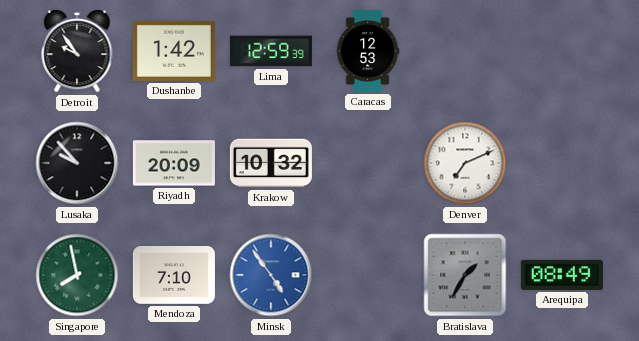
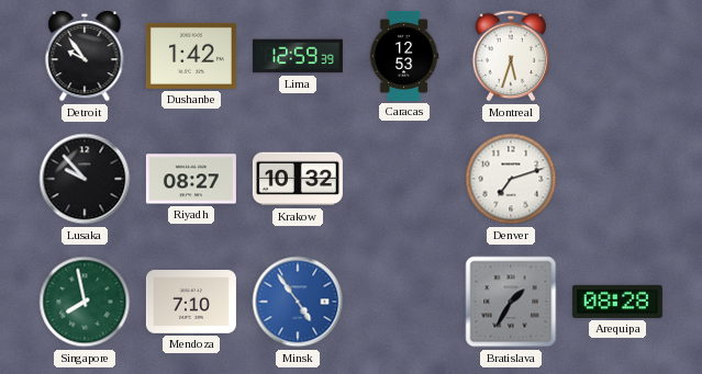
Montreal: none -> 5:33 (511, 56)
Riyadh: 20:09 -> 08:27 (191, 179)
Denver: 7:11 -> 7:12 (511, 179)
Arequipa: 08:49 -> 08:28 (617, 302)
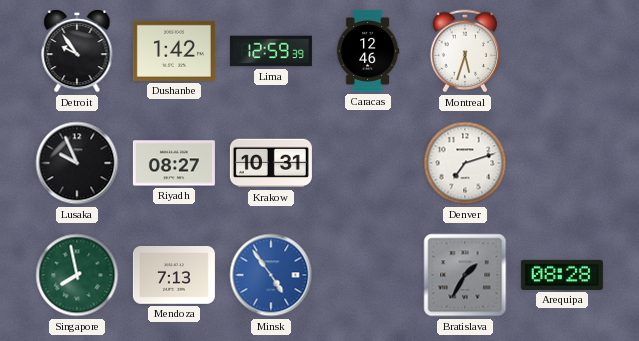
Caracas: 12:53 -> 12:46 (368, 51)
Lusaka: 9:53 -> 9:56 (77, 163)
Krakow: 10:32 -> 10:31 (271, 163)
Mendoza: 7:10 -> 7:13 (174, 276)
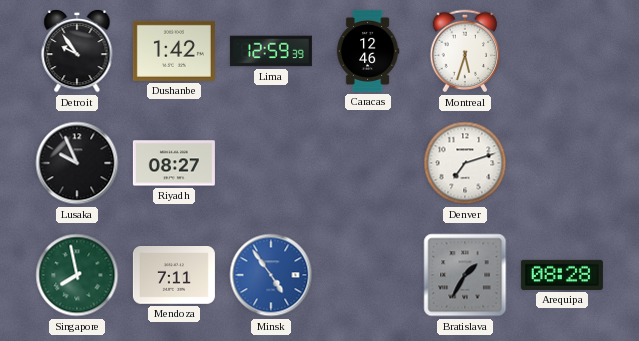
Krakow: 10:31 -> none (271, 163)
Mendoza: 7:13 -> 7:11 (174, 276)
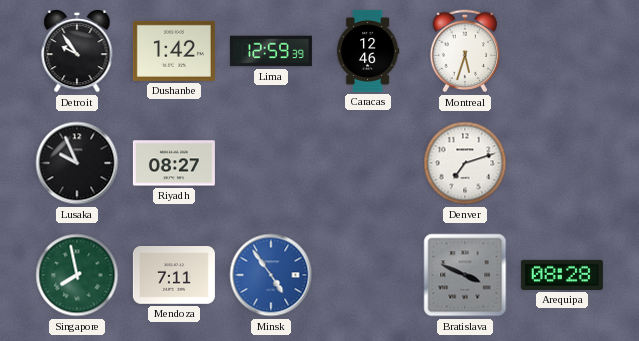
Bratislava: 1:35 -> 3:49 (465, 275)
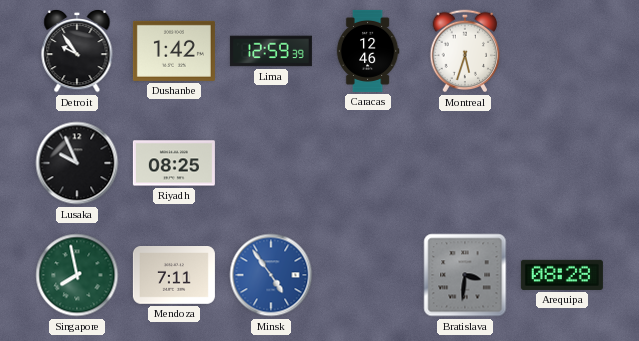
Riyadh: 08:27 -> 08:25 (174, 163)
Denver: 7:12 -> none (465, 163)
Bratislava: 3:49 -> 3:31 (465, 275)
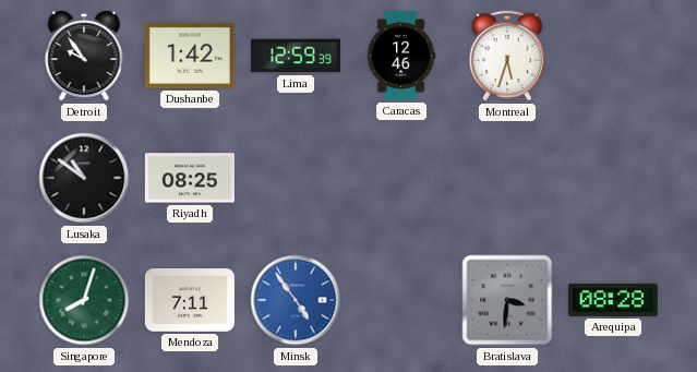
Lusaka: 9:56 -> 10:51 (84, 178)
Singapore: 7:58 -> 8:03 (84, 300)
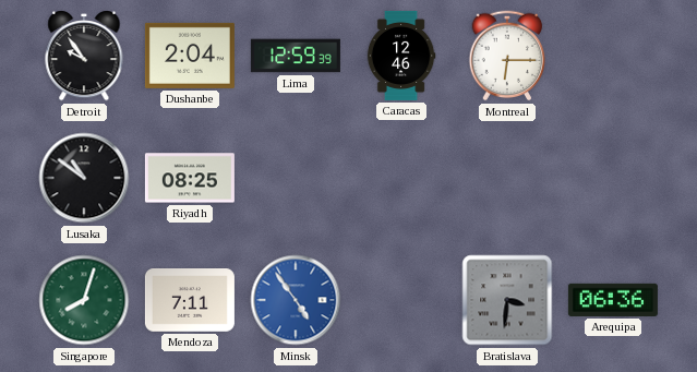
Dushanbe: 1:42 -> 2:04 (190, 56)
Montreal: 5:33 -> 6:15 (507, 56)
Arequipa: 08:28 -> 06:36 (613, 300)
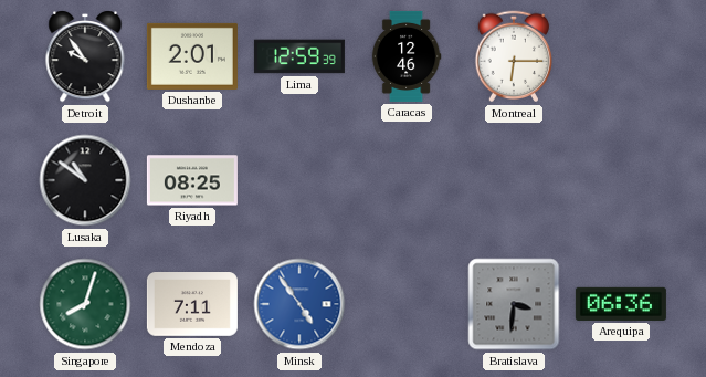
Dushanbe: 2:04 -> 2:01 (192, 56)
